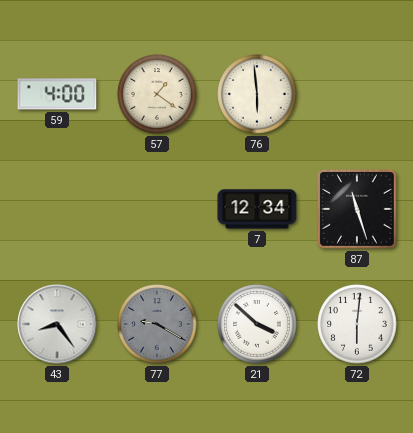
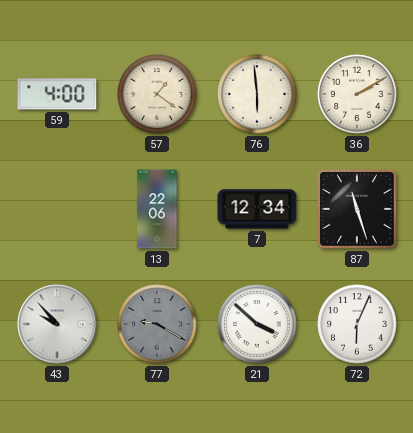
36: none -> 2:10 (357, 94)
13: none -> 22:06 (157, 209)
43: 8:24 -> 9:53 (57, 324)
72: 6:01 -> 6:04 (357, 324)
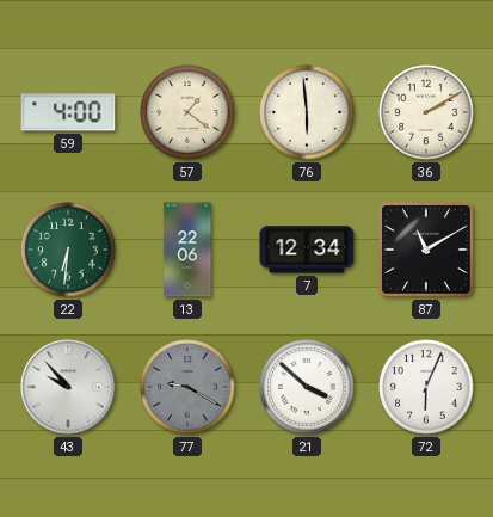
22: none -> 6:31 (68, 250)
87: 11:27 -> 11:10 (426, 250)
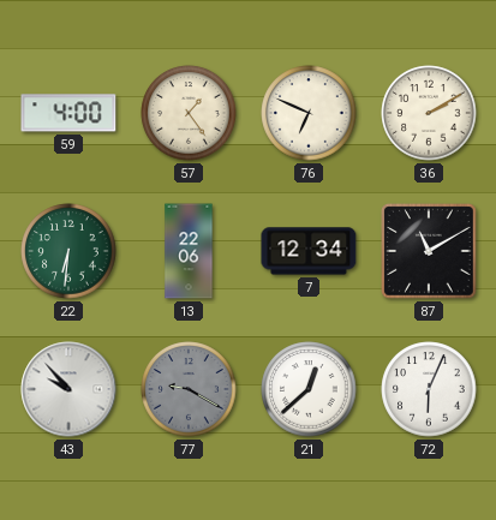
57: 1:21 -> 1:24 (189, 113)
76: 5:59 -> 6:49 (309, 113)
21: 3:52 -> 12:38 (309, 389)
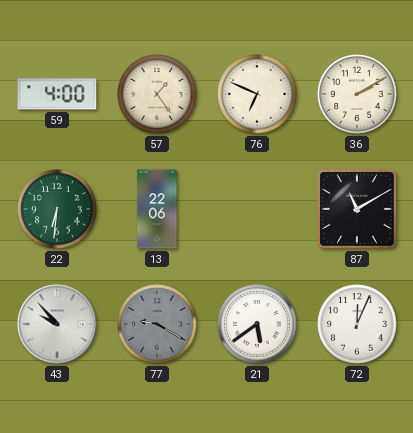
7: 12:34 -> none (309, 251)
21: 12:38 -> 5:39 (257, 324)
72: 6:04 -> 12:04 (357, 324)
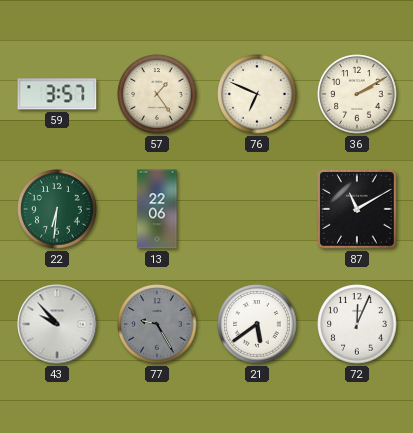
59: 4:00 -> 3:57 (57, 94)
77: 9:20 -> 9:25 (157, 324)
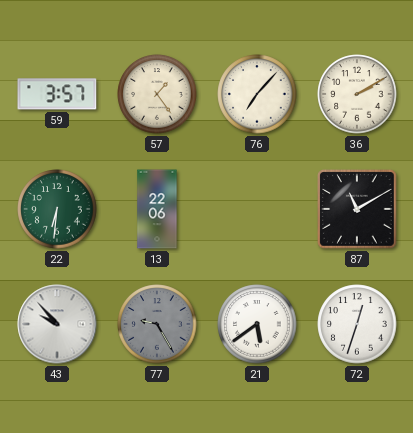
76: 6:49 -> 7:07 (257, 94)
72: 12:04 -> 12:33 (357, 324)
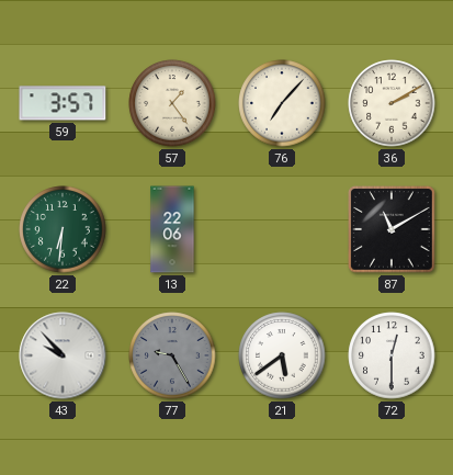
72: 12:33 -> 12:30 (392, 355)
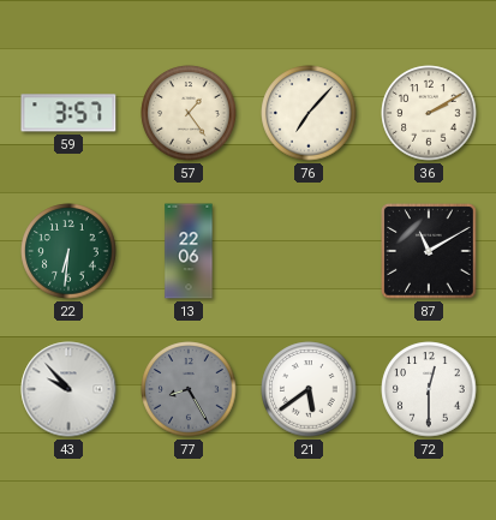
77: 9:25 -> 8:25 (189, 389)
